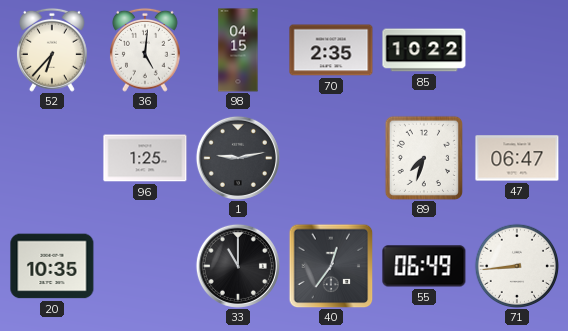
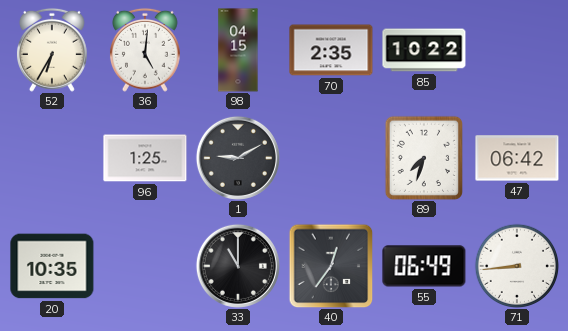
52: 6:37 -> 6:35 (52, 50)
1: 9:13 -> 9:10 (238, 158)
47: 06:47 -> 06:42 (517, 158)
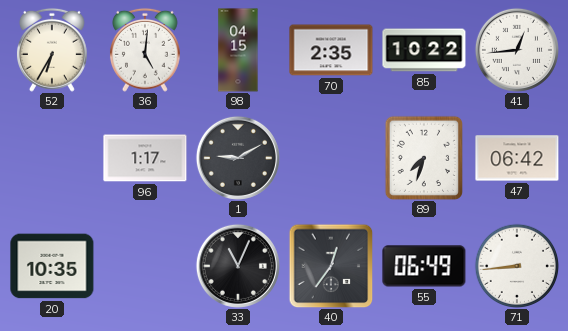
41: none -> 12:44 (517, 50)
96: 1:25 -> 1:17 (145, 158)
33: 11:00 -> 11:04 (238, 266)
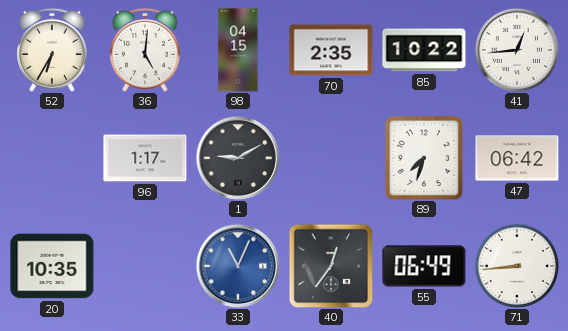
33 dial: black -> blue (238, 266)
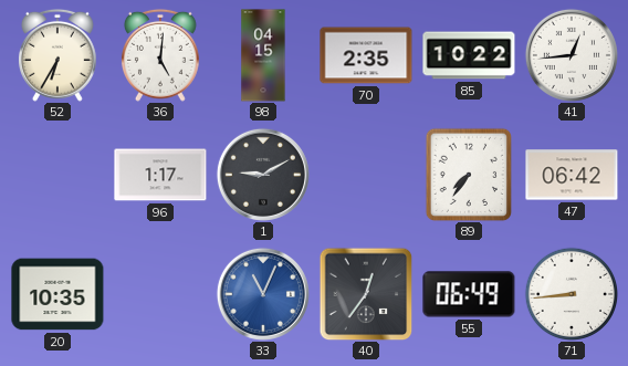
89: 7:33 -> 7:36 (469, 175)
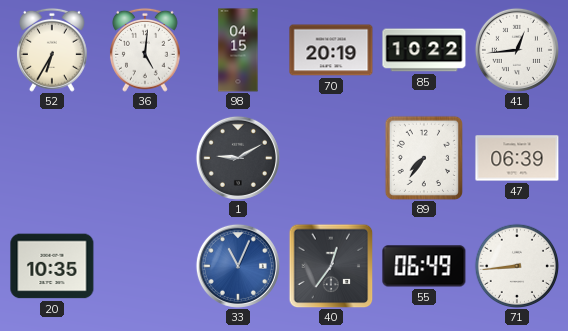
70: 2:35 -> 20:19 (331, 50)
96: 1:17 -> none (160, 175)
47: 06:42 -> 06:39 (517, 158)
